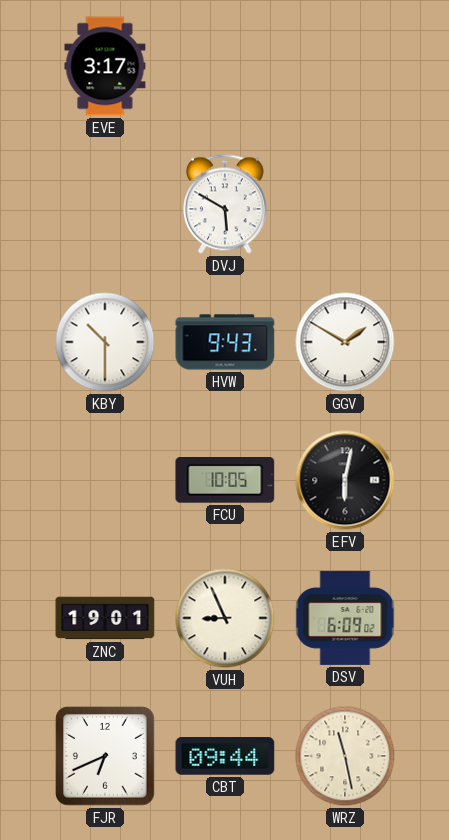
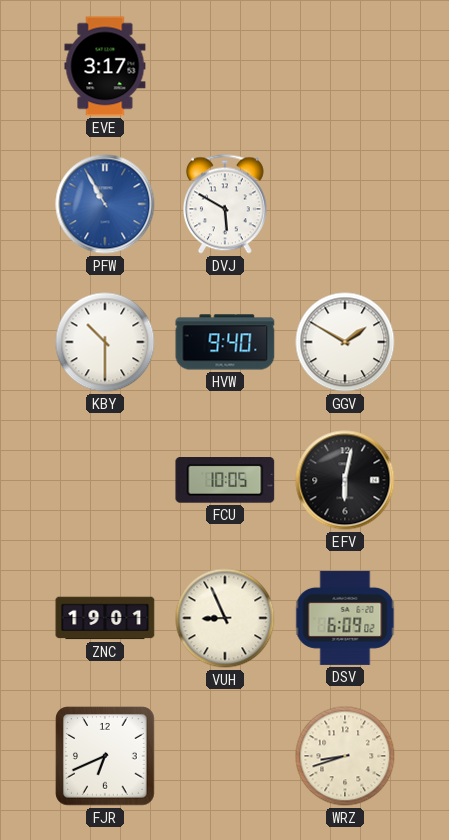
PFW: none -> 10:55 (105, 204)
HVW: 9:43 -> 9:40 (225, 342)
CBT: 09:44 -> none (225, 756)
WRZ: 11:28 -> 8:42 (345, 756)
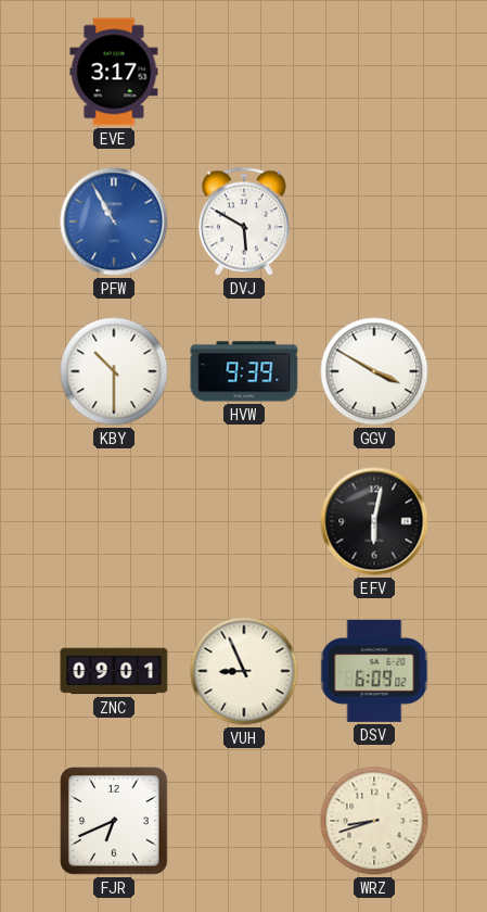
HVW: 9:40 -> 9:39 (244, 371)
GGV: 1:50 -> 3:50 (374, 371)
FCU: 10:05 -> none (225, 481)
ZNC: 19:01 -> 09:01 (114, 671)
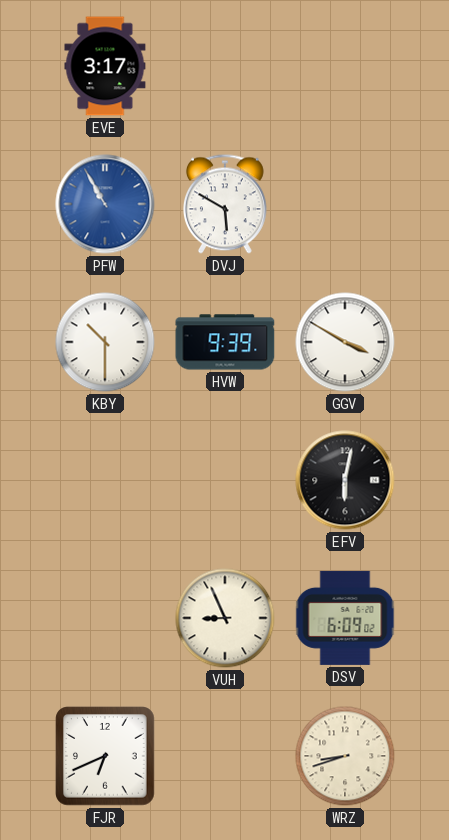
ZNC: 09:01 -> none (114, 671)
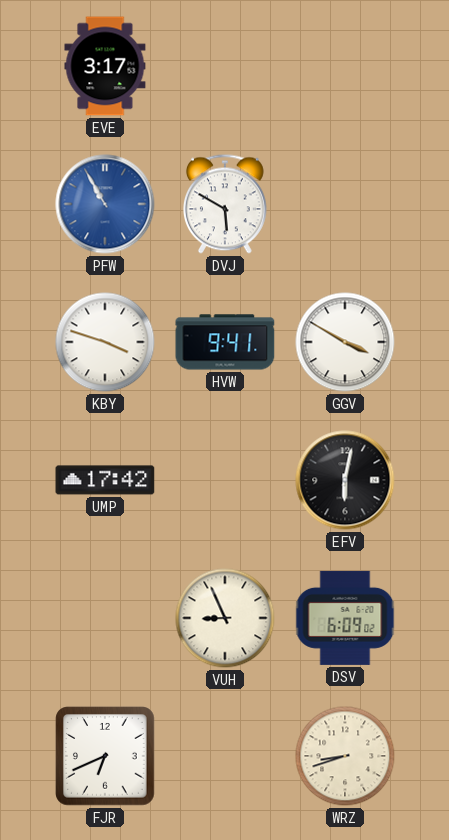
KBY: 10:30 -> 3:48 (105, 342)
HVW: 9:39 -> 9:41 (225, 342)
UMP: none -> 17:42 (105, 480)
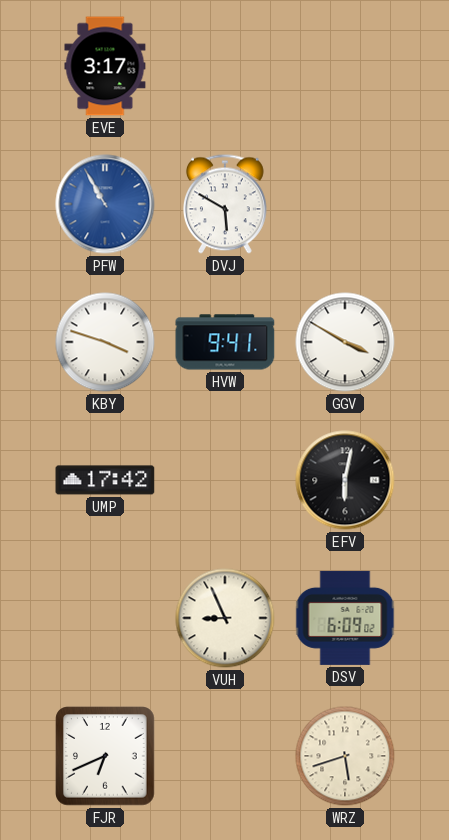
WRZ: 8:42 -> 5:42 (345, 756)
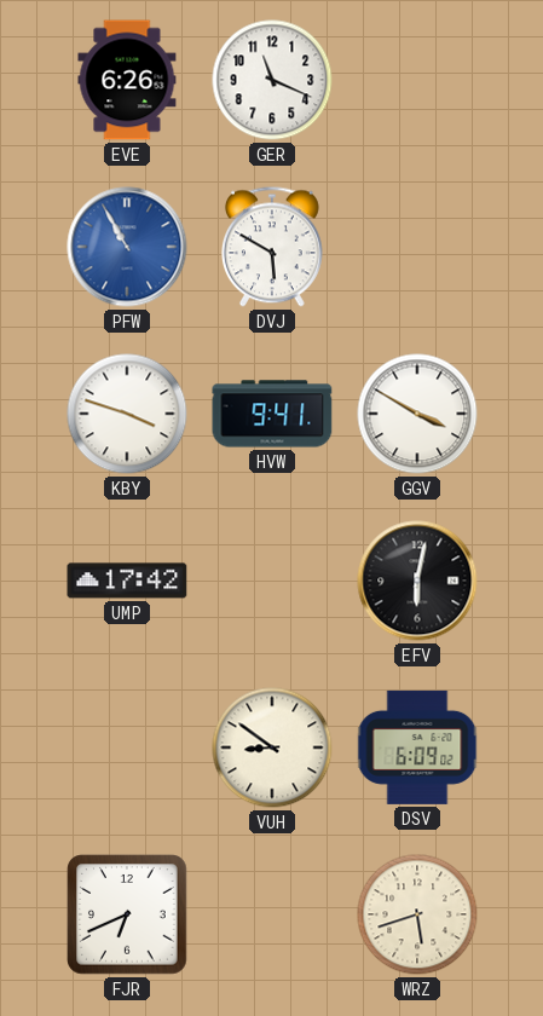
EVE: 3:17 -> 6:26 (127, 80)
GER: none -> 11:19 (272, 80)
VUH: 8:56 -> 8:51 (272, 747)
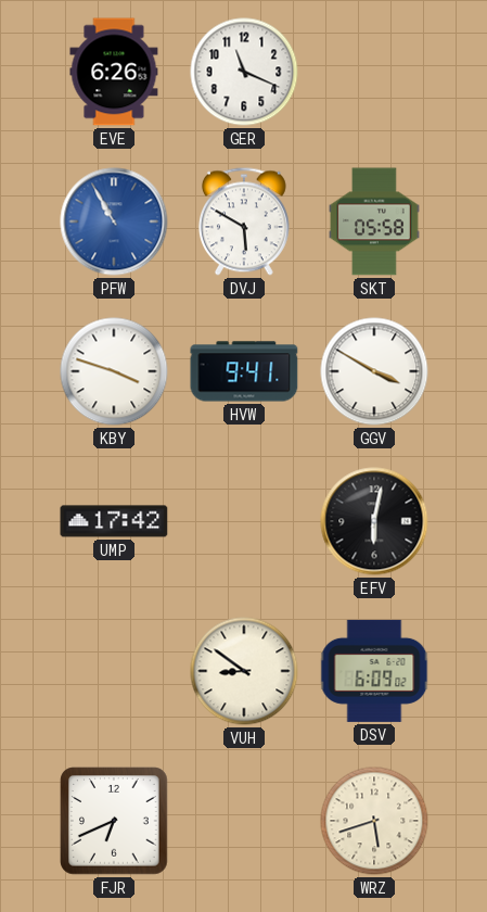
SKT: none -> 05:58 (374, 221)
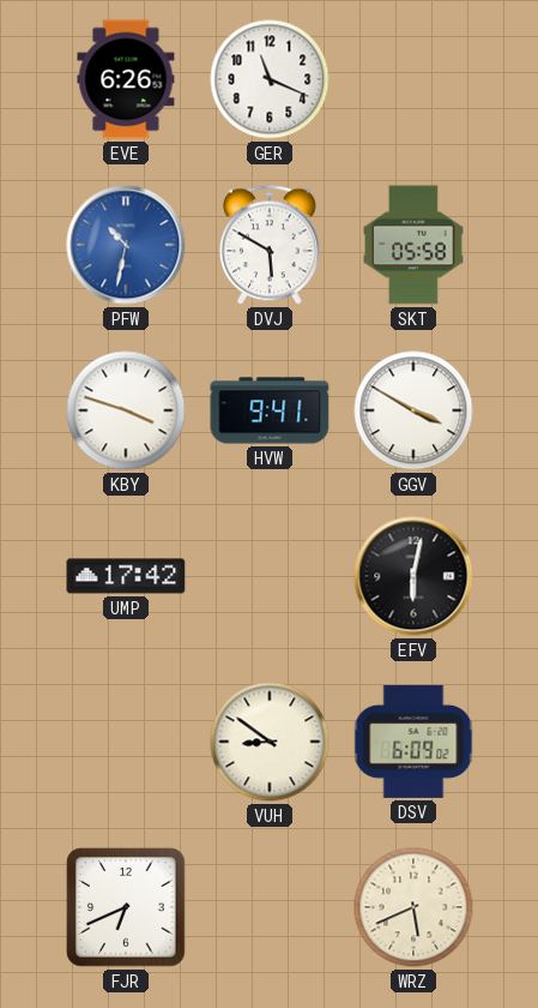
PFW: 10:55 -> 10:32 (126, 245)
WRZ: 5:42 -> 5:41 (413, 907)
